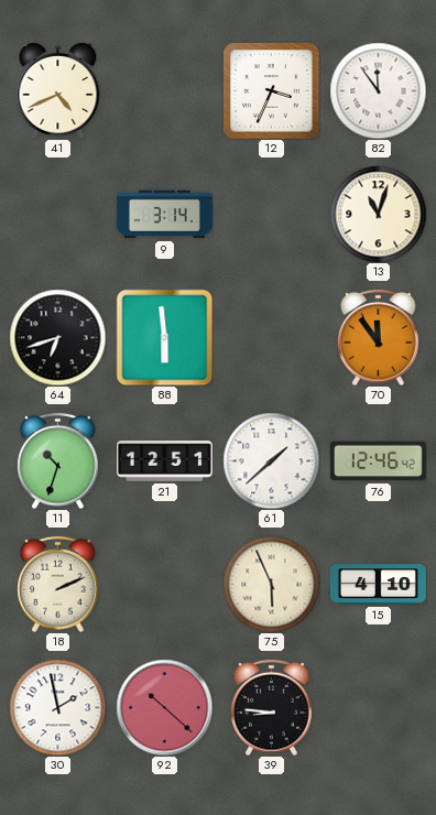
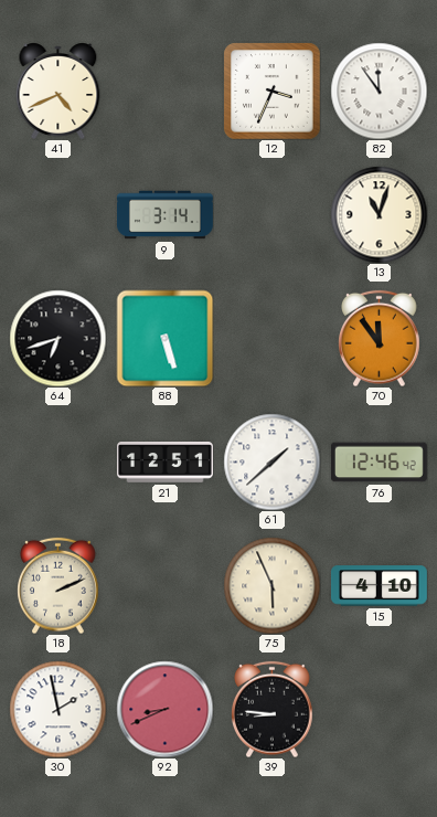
88: 5:59 -> 5:27 (164, 338)
11: 10:33 -> none (58, 460)
92: 10:22 -> 8:41 (164, 709)
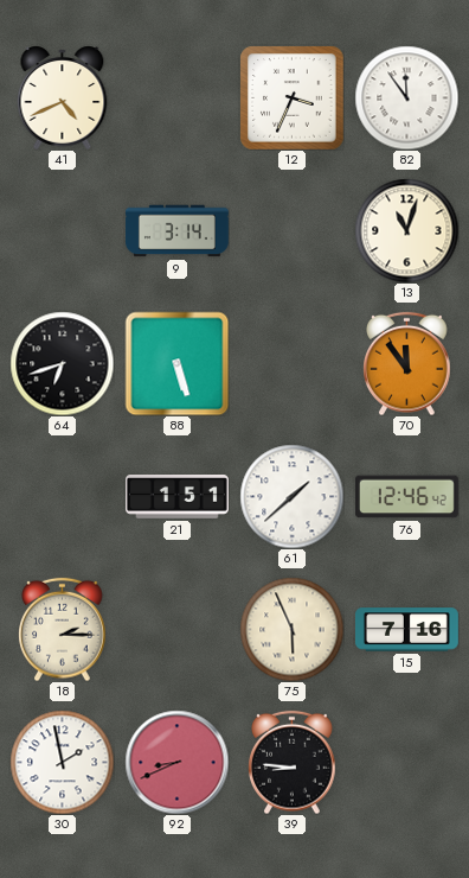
21: 12:51 -> 1:51 (178, 497)
18: 2:11 -> 2:15 (63, 629)
15: 4:10 -> 7:16 (407, 630)
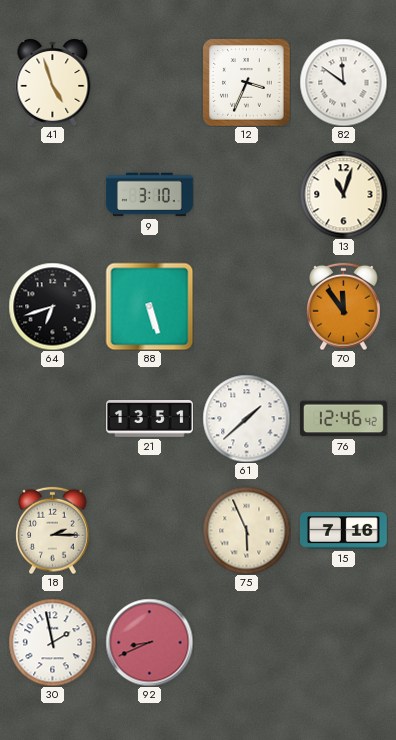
41: 4:41 -> 4:57 (53, 82)
82: 11:54 -> 11:51 (343, 82)
9: 3:14 -> 3:10 (150, 195)
21: 1:51 -> 13:51 (150, 419)
39: 8:46 -> none (293, 762)
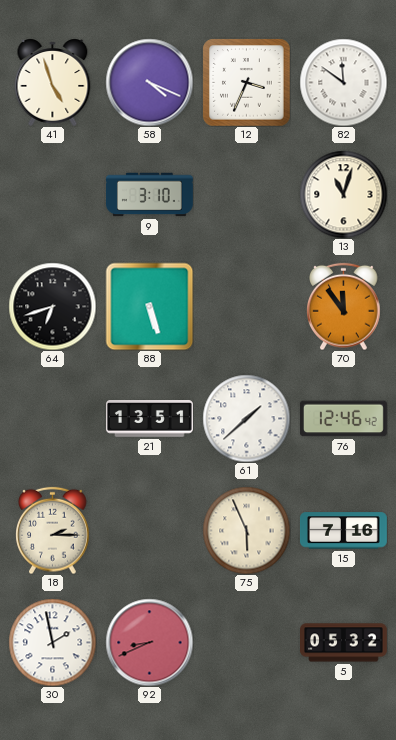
58: none -> 4:19 (149, 82)
5: none -> 05:32 (344, 643)
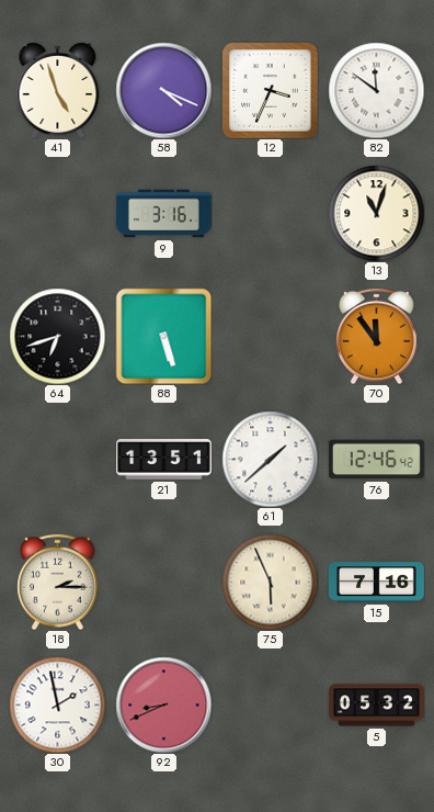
9: 3:10 -> 3:16 (164, 214)
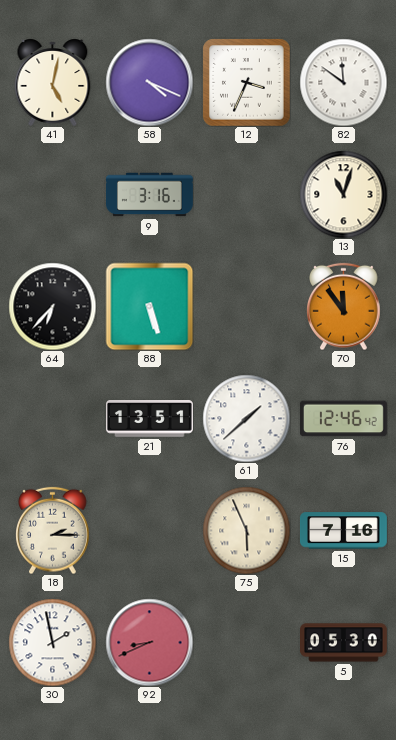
41: 4:57 -> 5:02 (53, 82)
64: 6:42 -> 6:37 (52, 306)
5: 05:32 -> 05:30 (344, 643)
